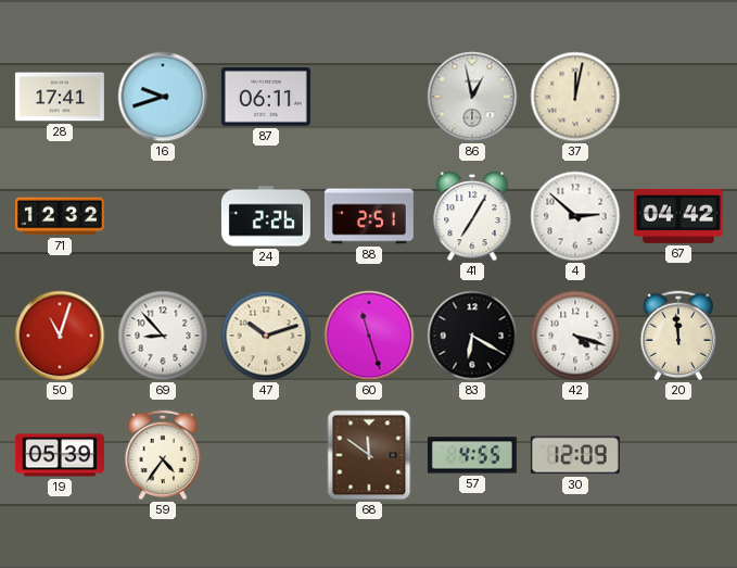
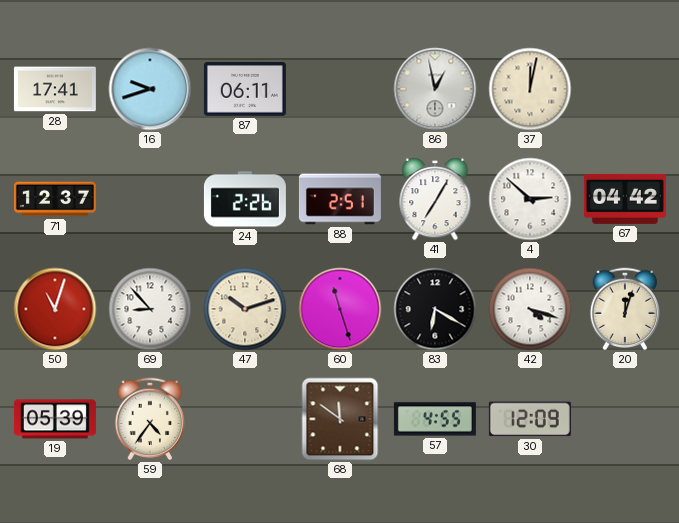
71: 12:32 -> 12:37 (55, 199)
20: 11:59 -> 12:03 (625, 309)
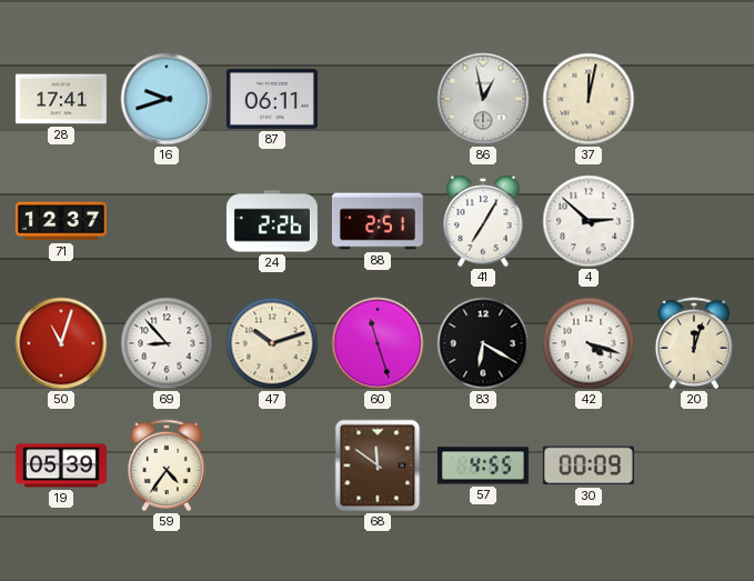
67: 04:42 -> none (625, 199)
30: 12:09 -> 00:09 (589, 465)
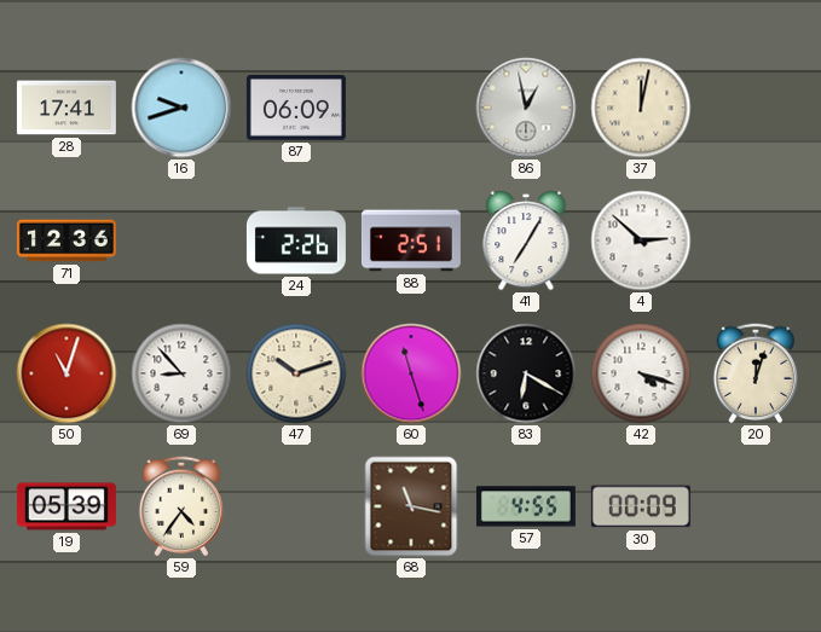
87: 06:11 -> 06:09 (296, 109)
71: 12:37 -> 12:36 (67, 240)
68: 11:51 -> 11:17 (411, 506)
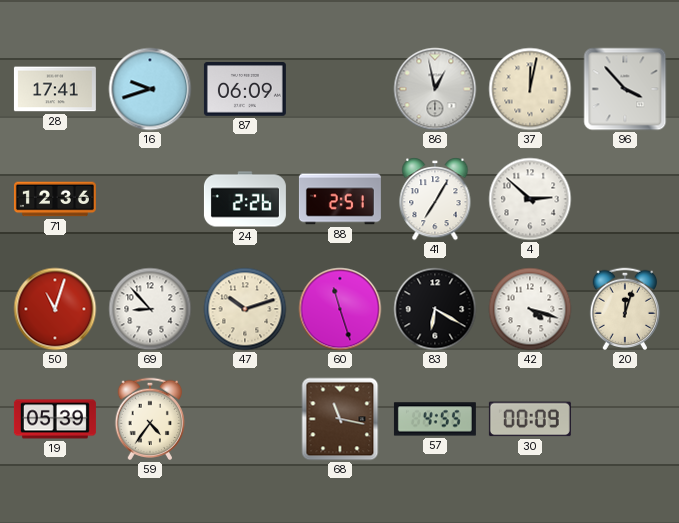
96: none -> 3:53 (625, 89)
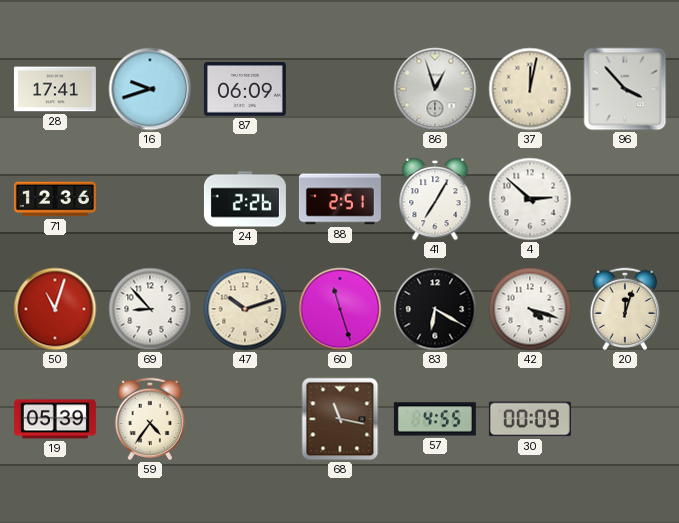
86: 12:58 -> 12:57 (435, 89)
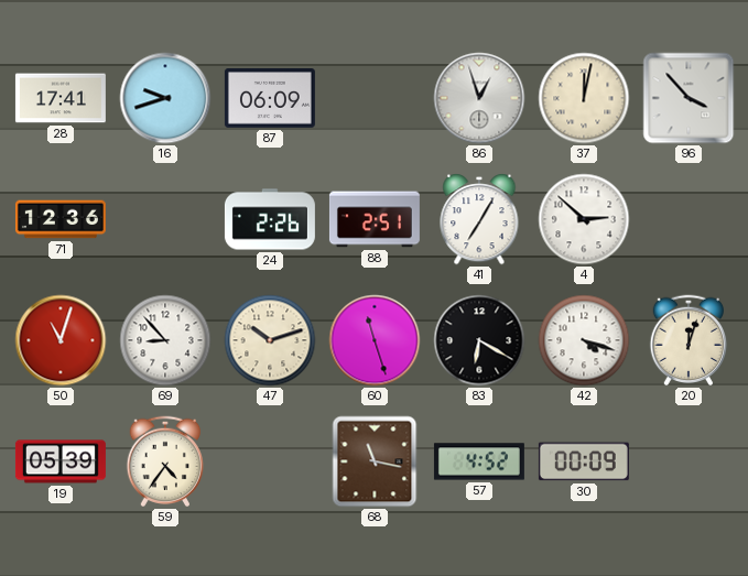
57: 4:55 -> 4:52 (479, 461)
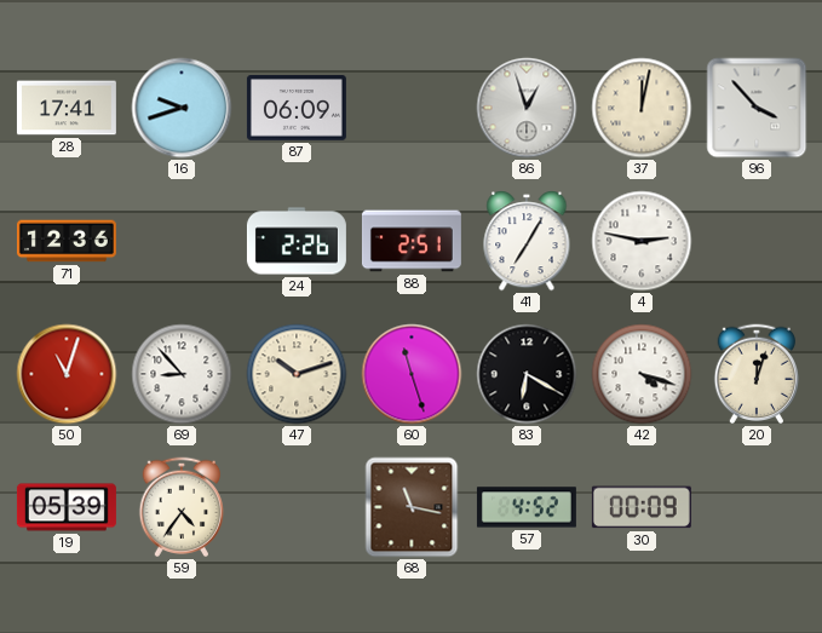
4: 2:52 -> 2:47 (642, 241)
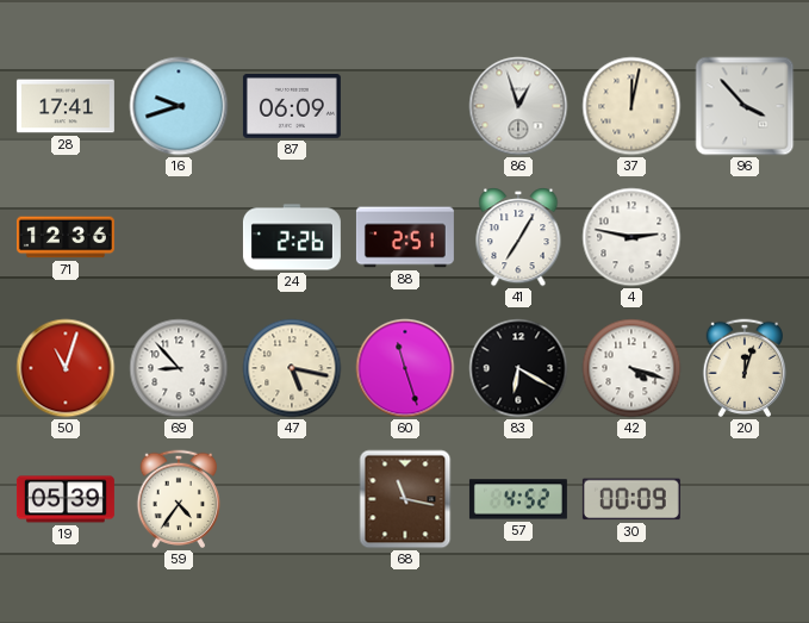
47: 10:12 -> 5:17 (292, 368)
